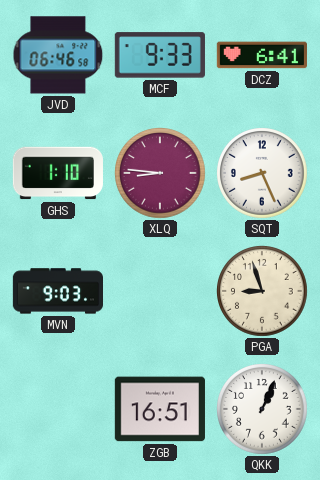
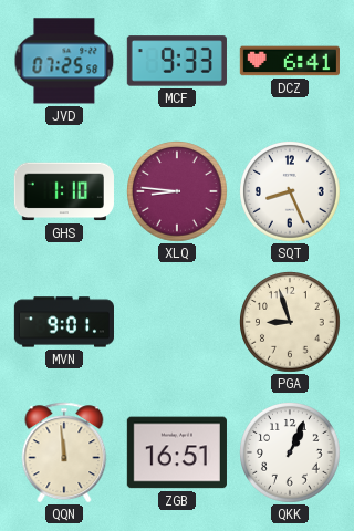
JVD: 06:46 -> 07:25 (64, 61)
MVN: 9:03 -> 9:01 (63, 322)
QQN: none -> 11:59 (64, 452)
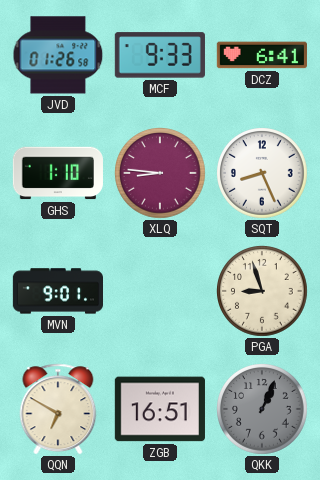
JVD: 07:25 -> 01:26 (58, 55)
QQN: 11:59 -> 6:50 (58, 409)
QKK dial: white -> grey (262, 409)
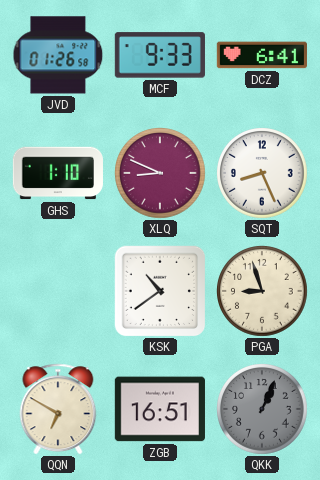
XLQ: 8:46 -> 8:49 (160, 173)
MVN: 9:01 -> none (57, 291)
KSK: none -> 10:39 (160, 291)
